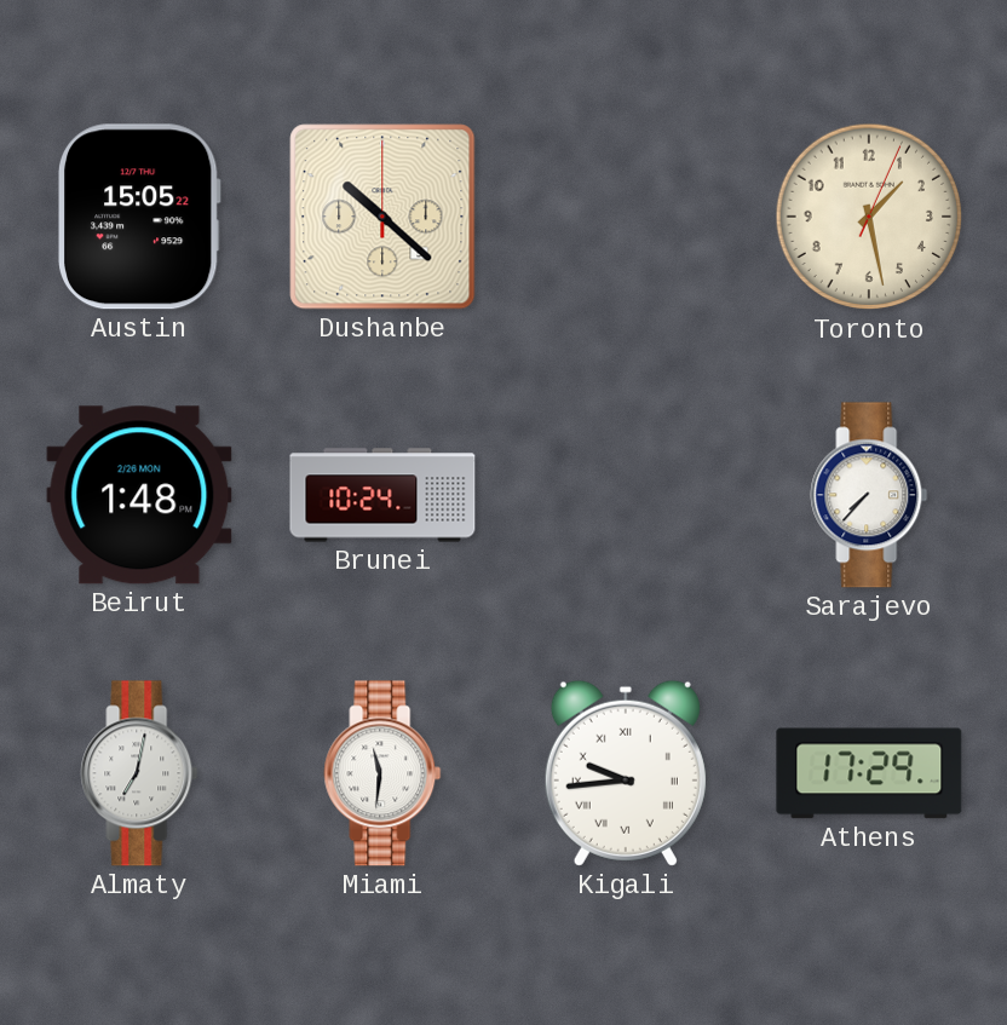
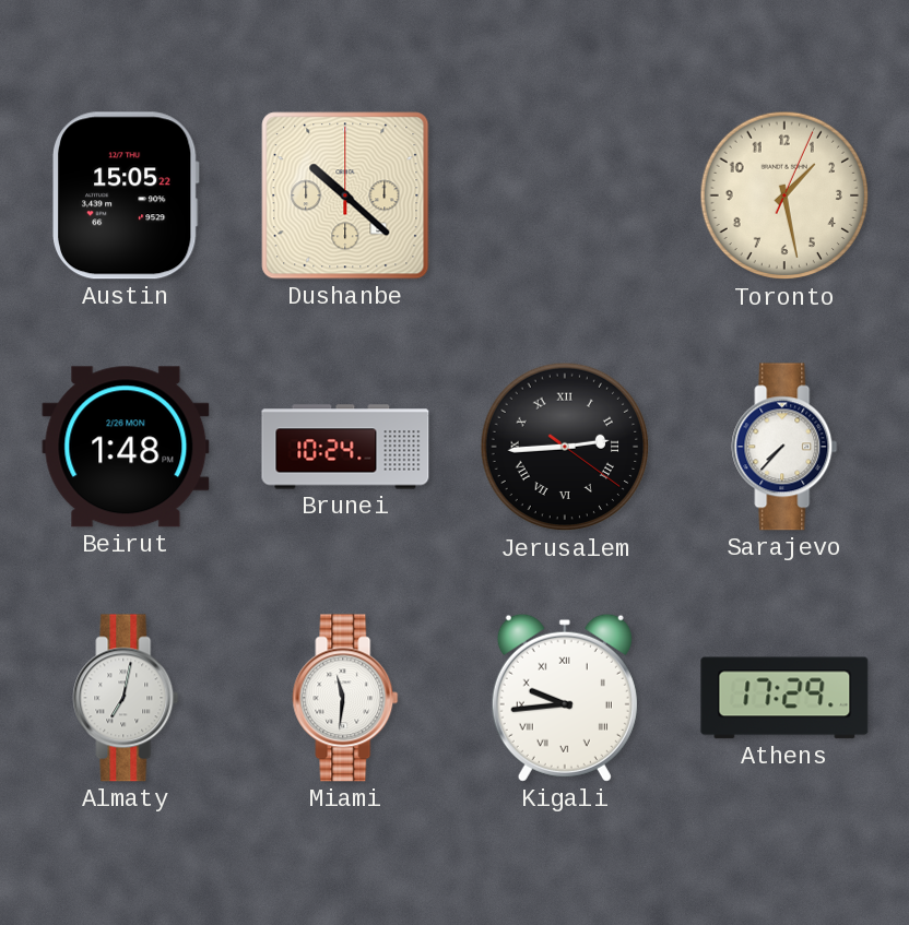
Jerusalem: none -> 2:44 (565, 447)
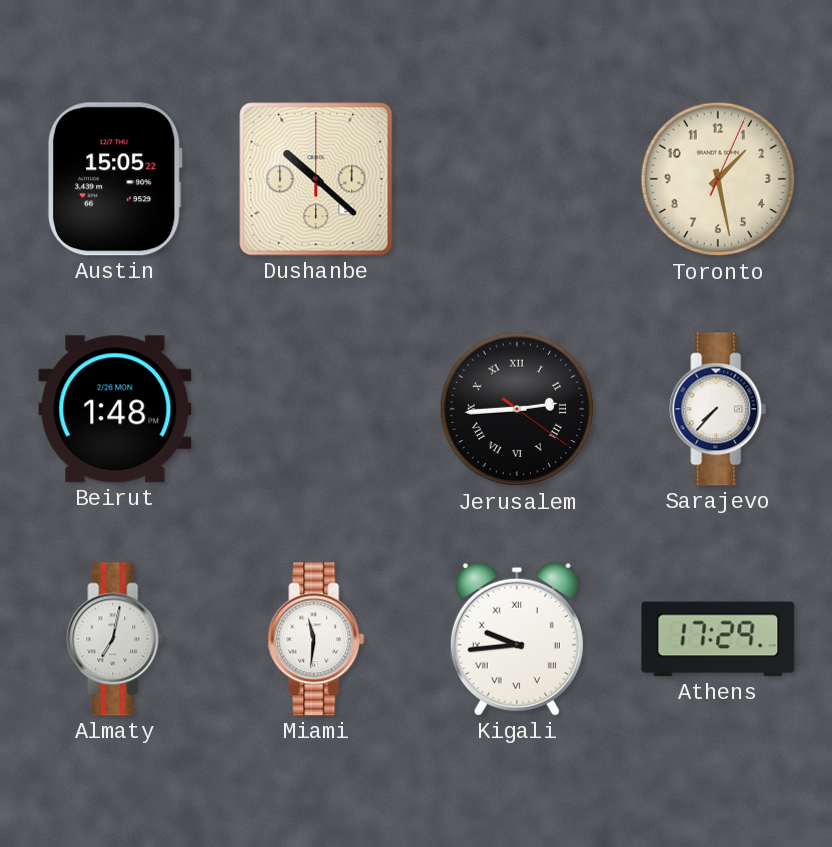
Brunei: 10:24 -> none (345, 447)
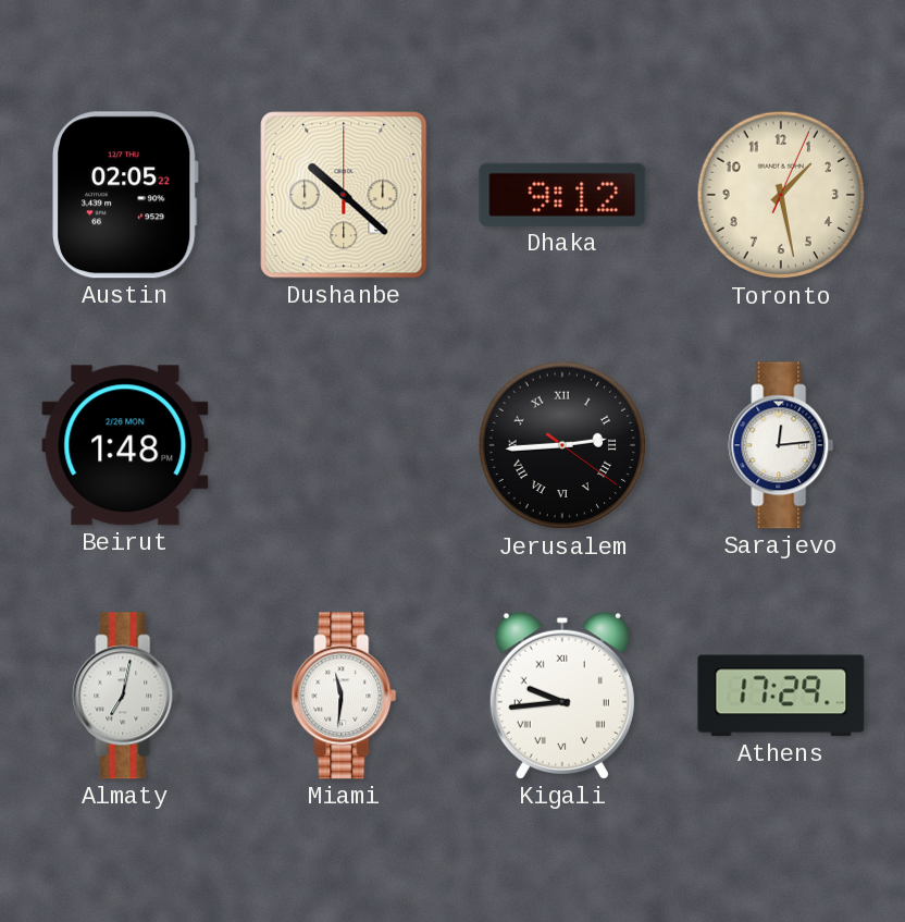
Austin: 15:05 -> 02:05 (125, 195)
Dhaka: none -> 9:12 (562, 195)
Sarajevo: 7:37 -> 12:14 (781, 445)
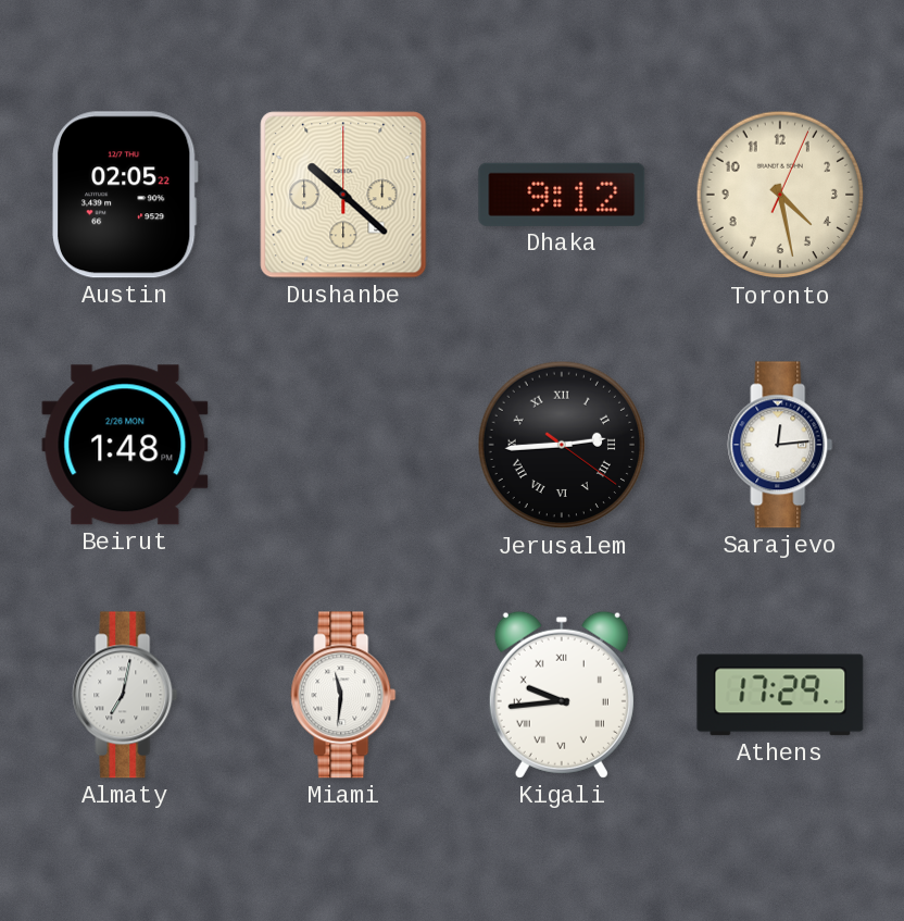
Toronto: 1:28 -> 4:28 (780, 195)
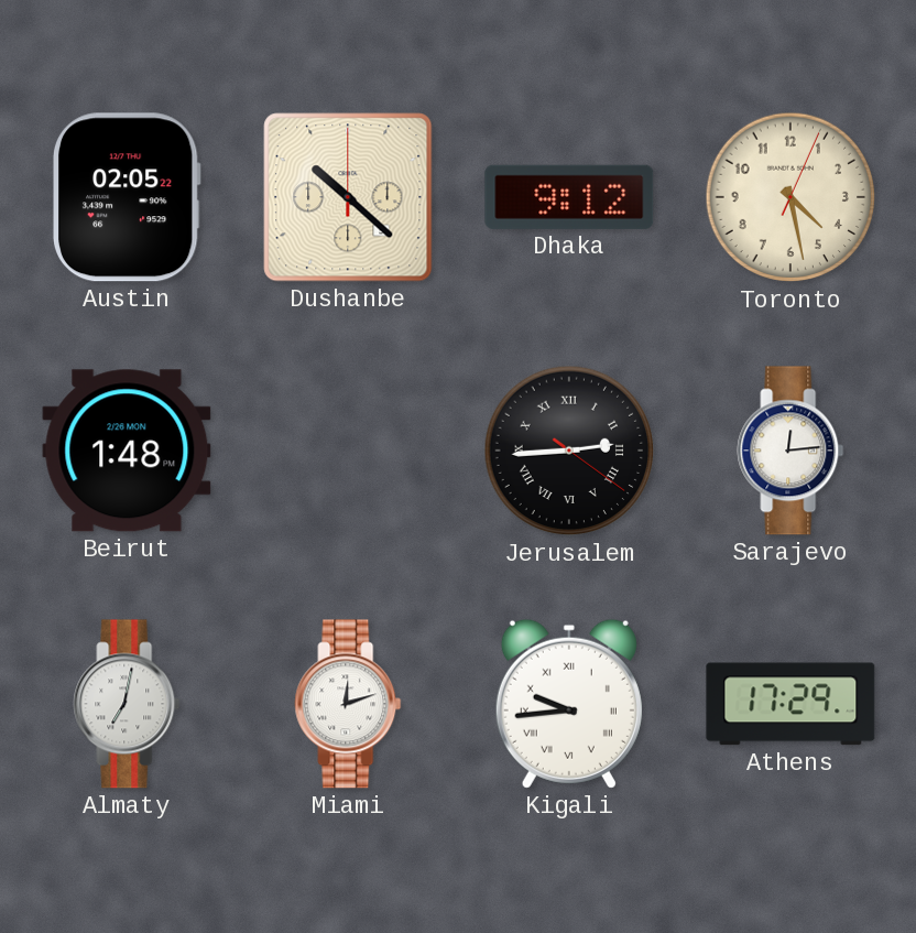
Miami: 11:31 -> 12:12 (348, 704)
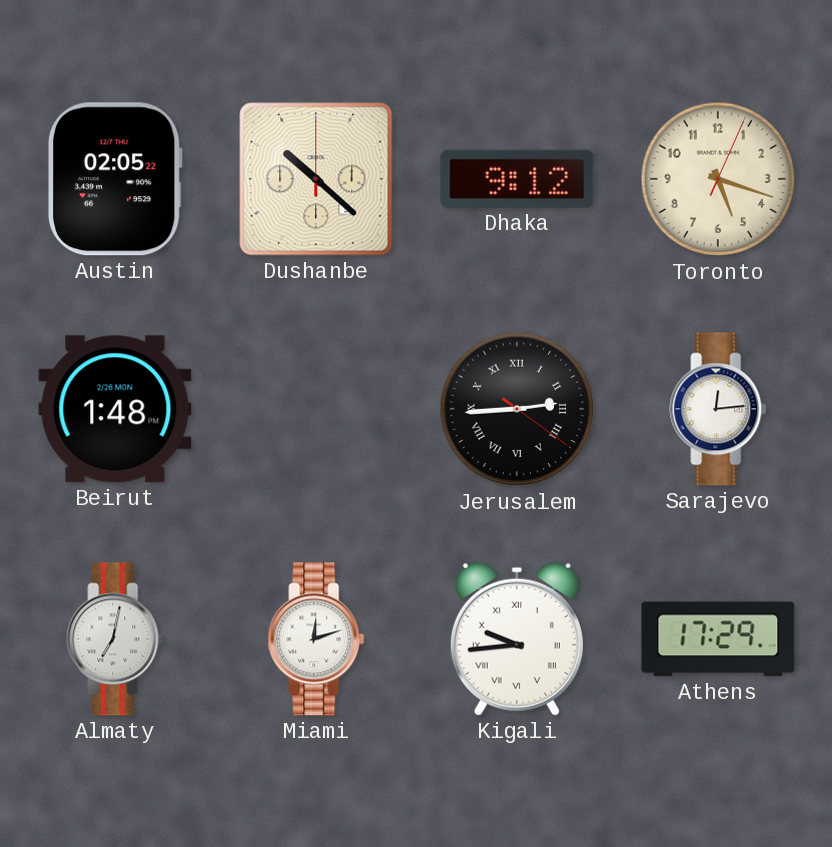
Toronto: 4:28 -> 5:18 (718, 179)
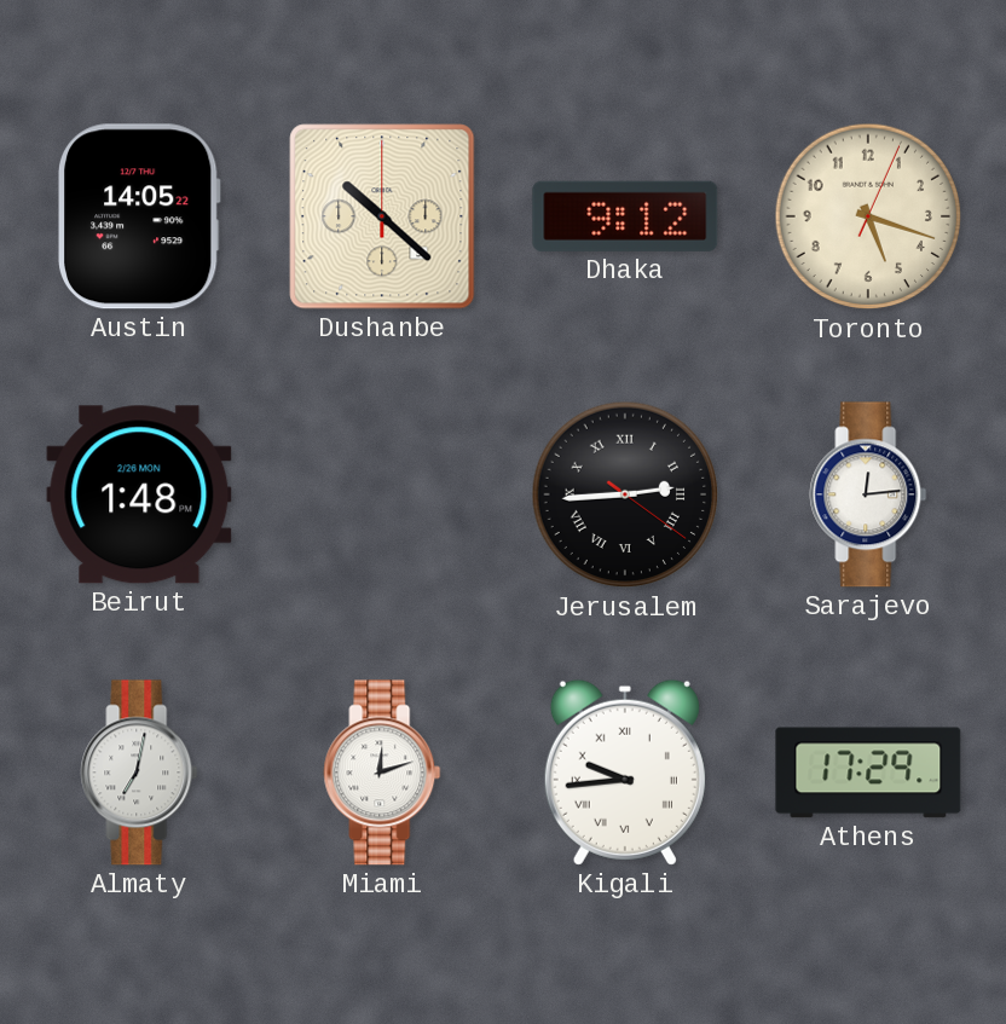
Austin: 02:05 -> 14:05 (139, 216)
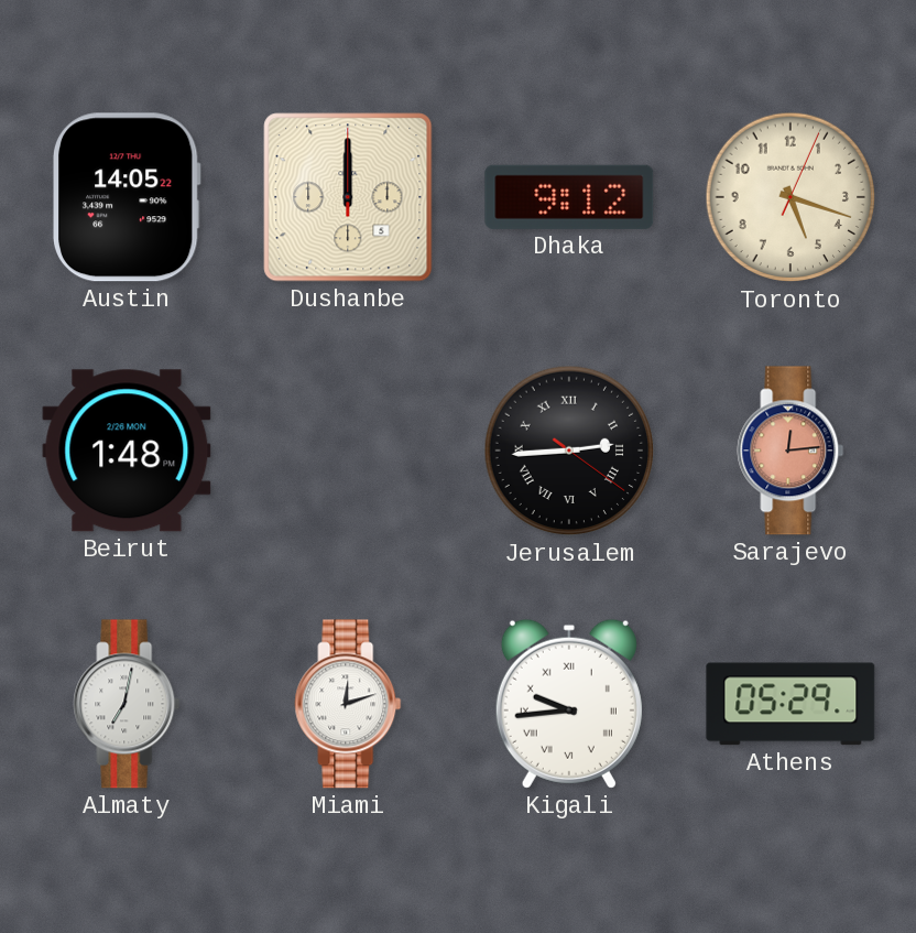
Dushanbe: 10:22 -> 12:00 (348, 197)
Sarajevo dial: white -> salmon (790, 451)
Athens: 17:29 -> 05:29 (790, 704)
